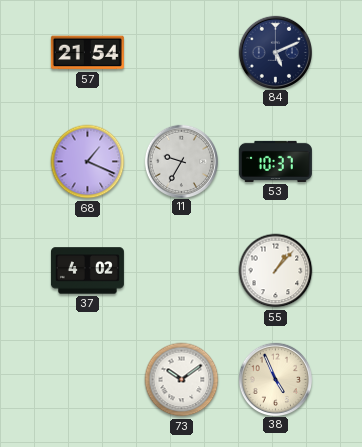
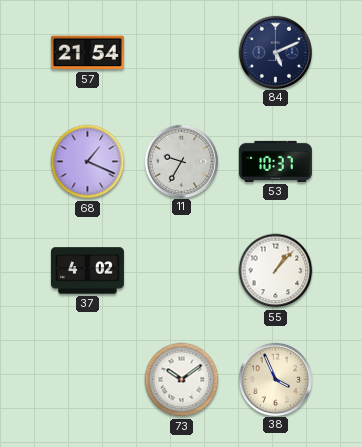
38: 4:56 -> 3:56 (275, 379)
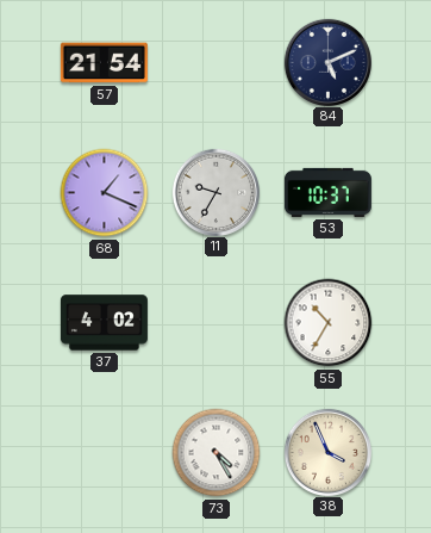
55: 1:07 -> 10:35 (329, 323)
73: 10:09 -> 4:25 (217, 453)
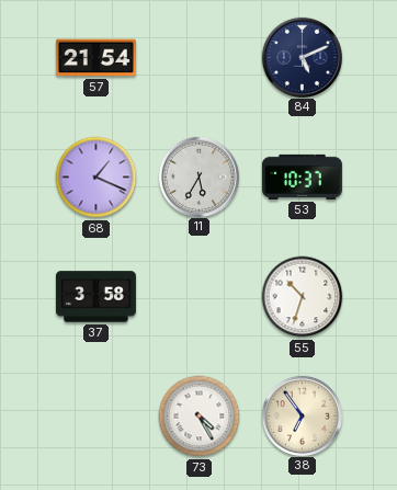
11: 9:35 -> 5:35 (198, 176)
37: 4:02 -> 3:58 (95, 297)
55: 10:35 -> 10:33 (303, 297)
38: 3:56 -> 6:54 (302, 415)
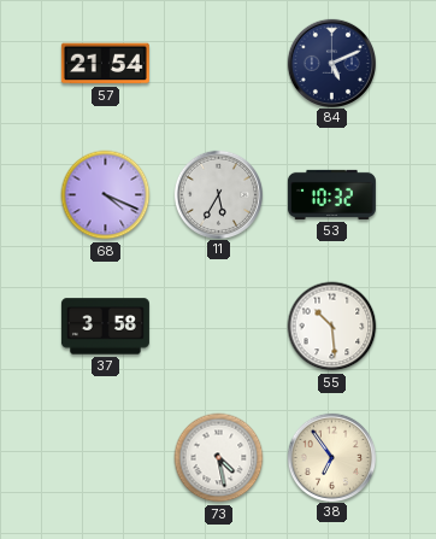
68: 1:19 -> 4:19 (106, 195)
53: 10:37 -> 10:32 (331, 194)
55: 10:33 -> 10:29 (332, 327)
73: 4:25 -> 4:28 (219, 458)
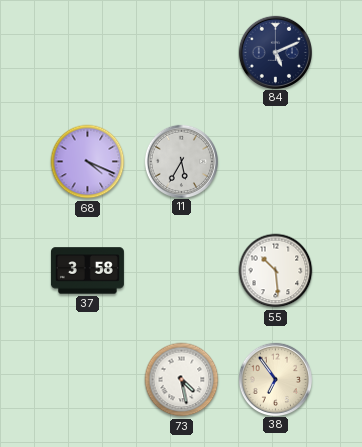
57: 21:54 -> none (105, 64)
53: 10:32 -> none (331, 194)
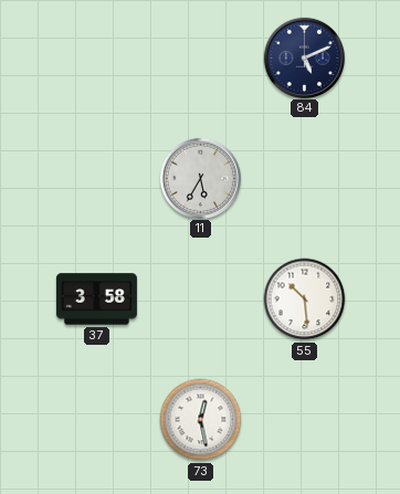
68: 4:19 -> none (88, 162)
73: 4:28 -> 12:28 (201, 420)
38: 6:54 -> none (275, 379)
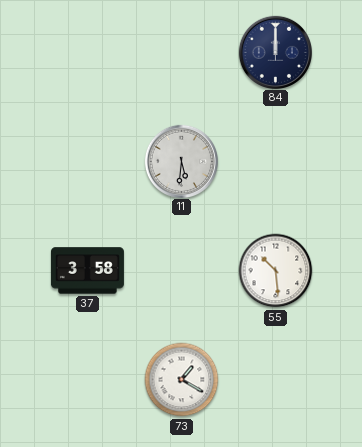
84: 5:11 -> 12:00 (275, 52)
11: 5:35 -> 5:31 (181, 161)
73: 12:28 -> 1:20 (182, 380)
